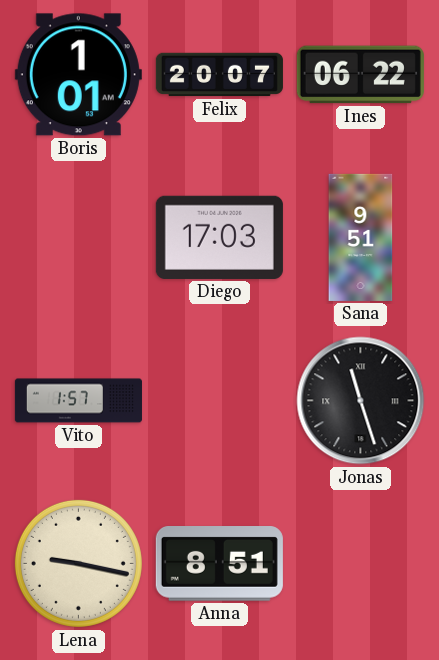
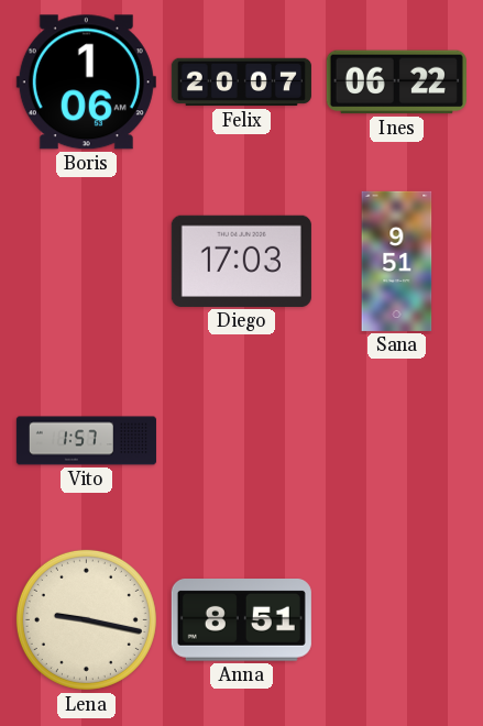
Boris: 1:01 -> 1:06 (86, 82)
Jonas: 11:27 -> none (361, 401)
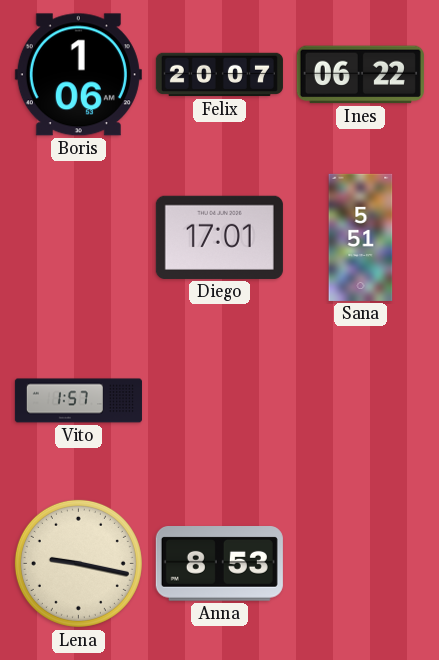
Diego: 17:03 -> 17:01 (219, 237)
Sana: 9:51 -> 5:51 (361, 237)
Anna: 8:51 -> 8:53 (219, 564)
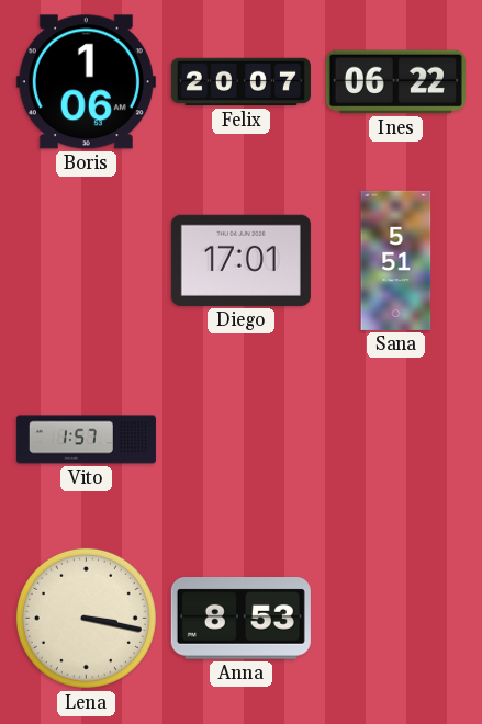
Lena: 9:17 -> 3:17 (86, 618)
